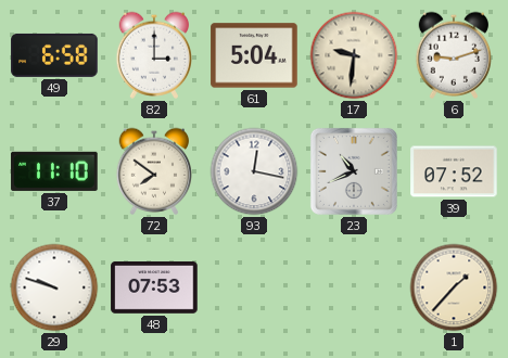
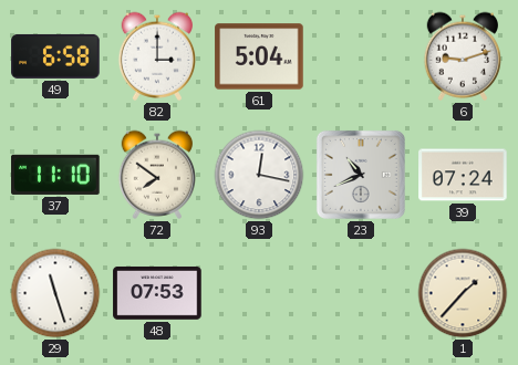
17: 9:31 -> none (354, 55)
39: 07:52 -> 07:24 (463, 175)
29: 9:48 -> 11:27 (55, 293)
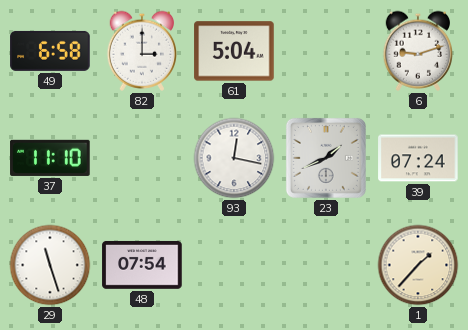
72: 7:51 -> none (156, 175)
23: 10:41 -> 1:41 (326, 158)
48: 07:53 -> 07:54 (142, 265)
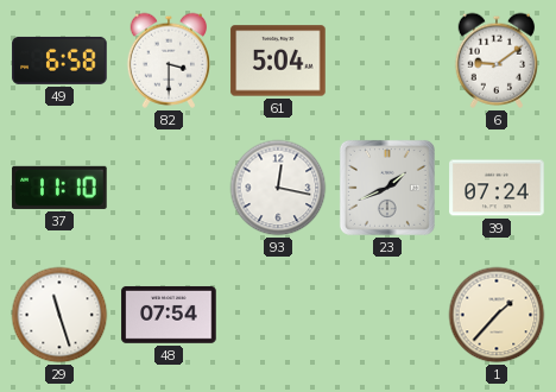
82: 3:00 -> 3:30 (168, 61)
6: 9:12 -> 9:09 (495, 61)
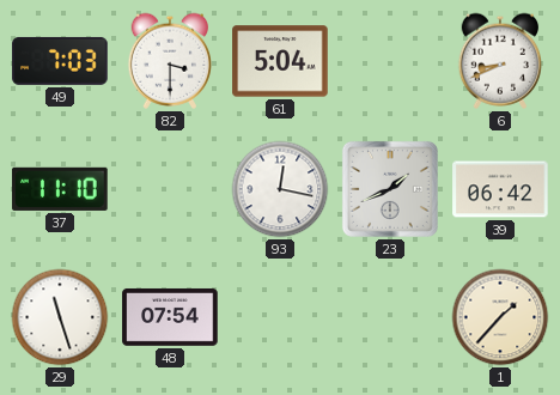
49: 6:58 -> 7:03 (60, 61)
6: 9:09 -> 8:41 (499, 61)
39: 07:24 -> 06:42 (500, 189)
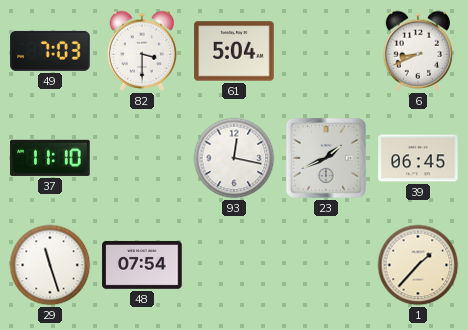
39: 06:42 -> 06:45 (418, 158)
